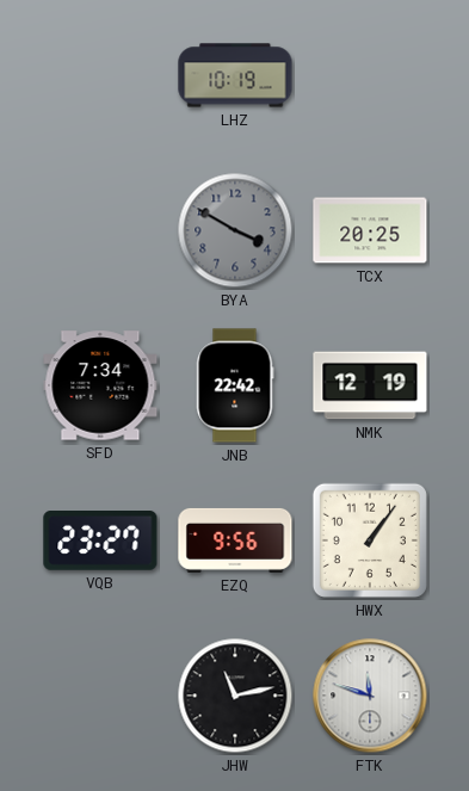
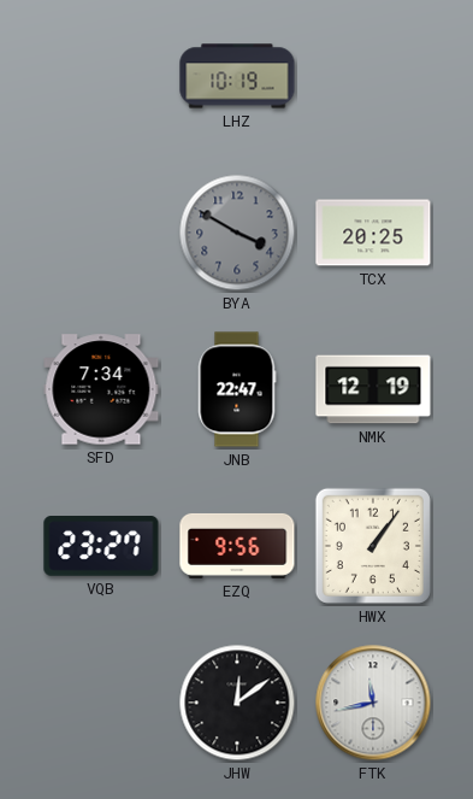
JNB: 22:42 -> 22:47 (237, 389)
JHW: 11:13 -> 12:09 (237, 703)
FTK: 11:48 -> 11:43 (373, 703)
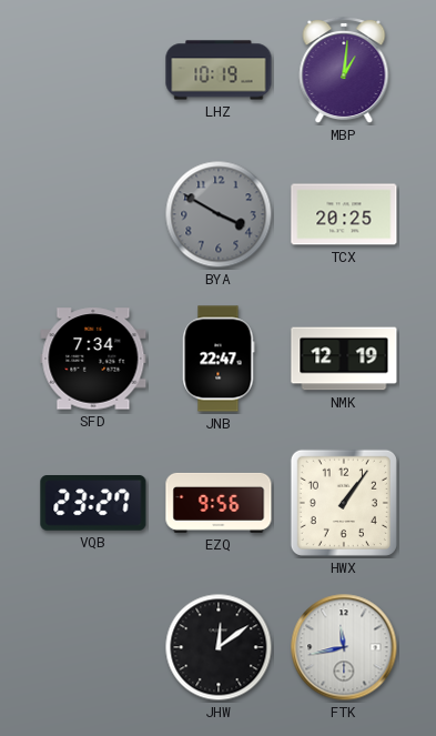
MBP: none -> 1:01 (344, 70)
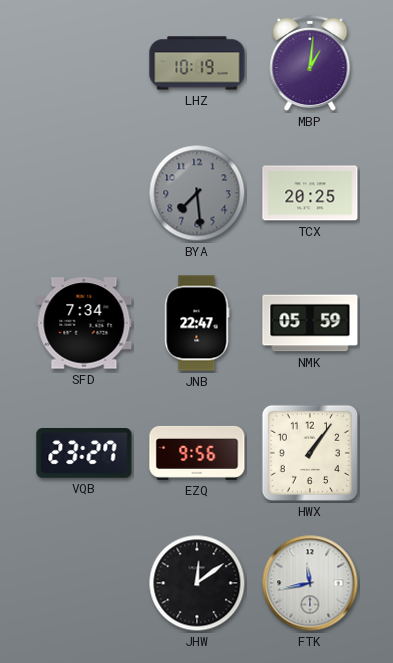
BYA: 3:50 -> 7:29 (197, 193)
NMK: 12:19 -> 05:59 (310, 323)
